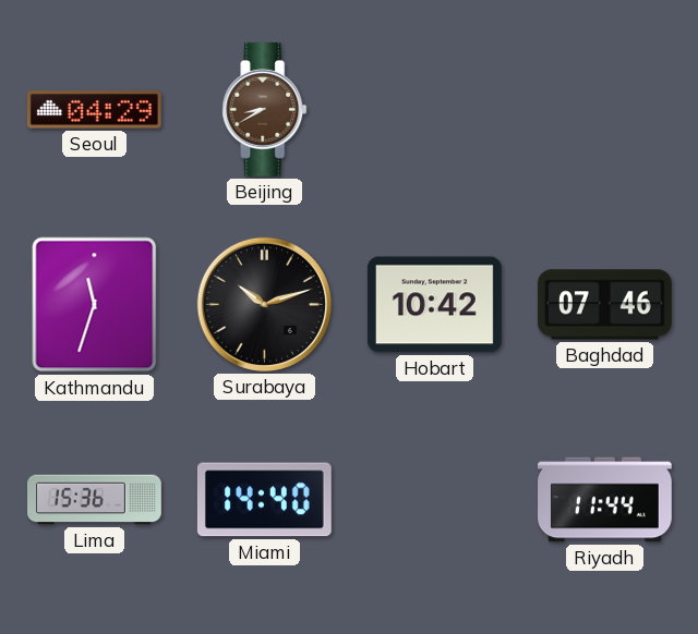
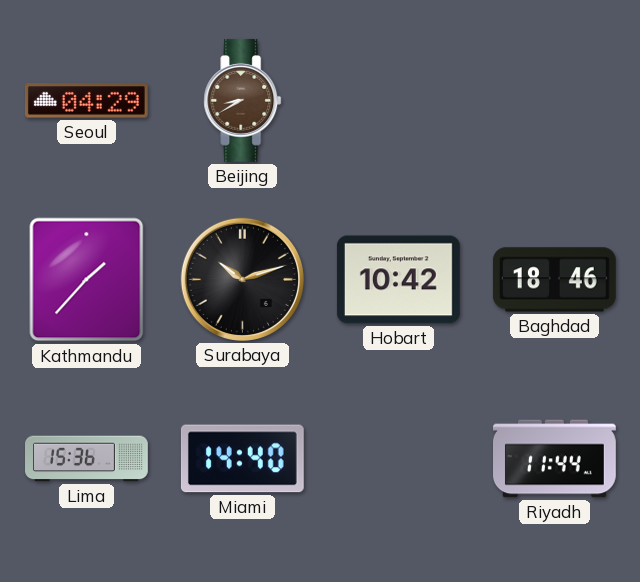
Kathmandu: 11:33 -> 1:37 (87, 280)
Baghdad: 07:46 -> 18:46 (554, 280)
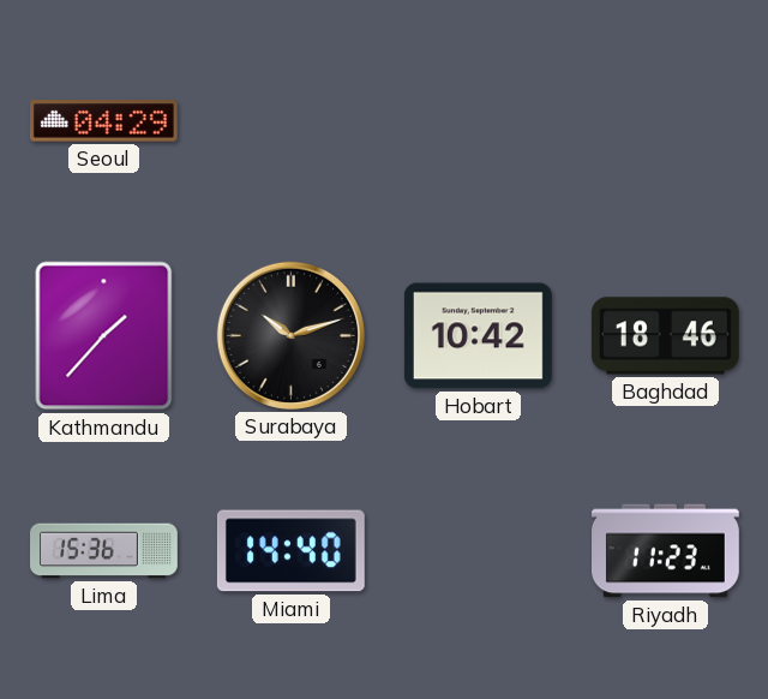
Beijing: 8:40 -> none (243, 100)
Riyadh: 11:44 -> 11:23 (666, 551)
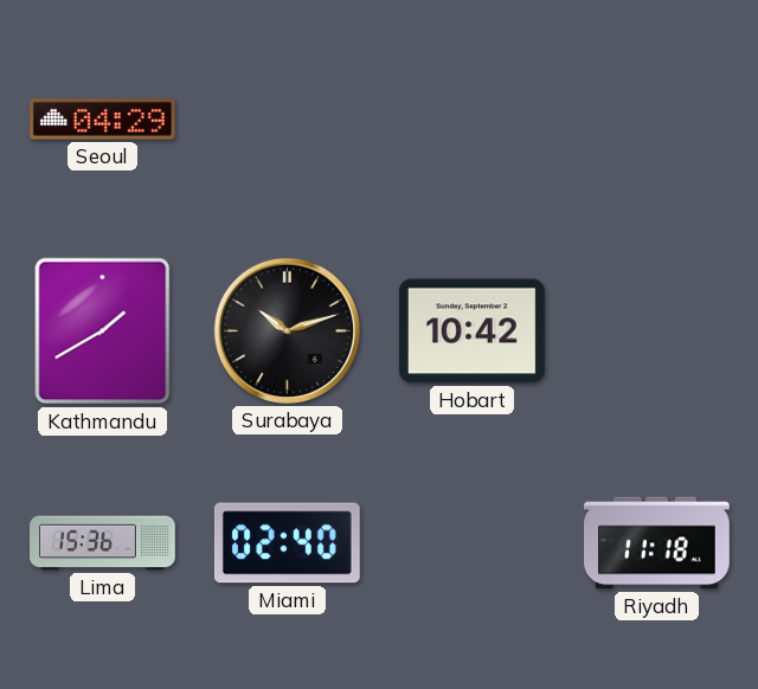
Kathmandu: 1:37 -> 1:40 (103, 331)
Baghdad: 18:46 -> none (665, 336)
Miami: 14:40 -> 02:40 (287, 543)
Riyadh: 11:23 -> 11:18 (657, 543)
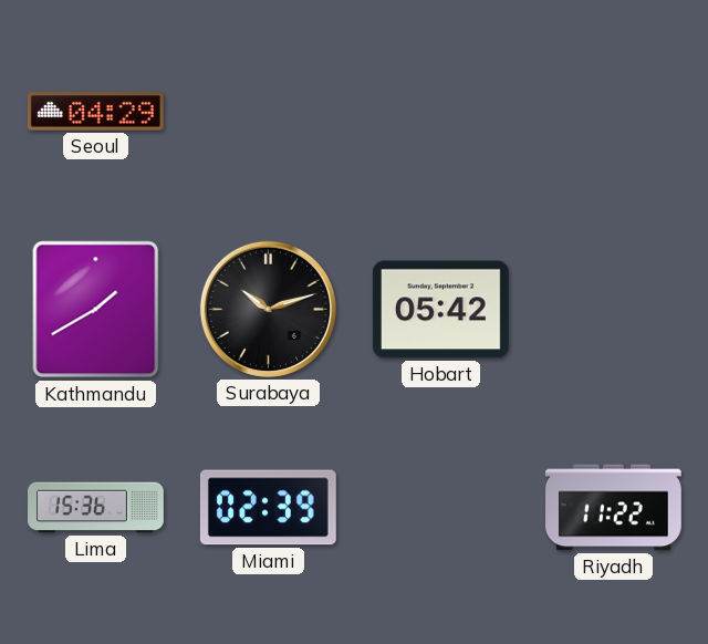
Hobart: 10:42 -> 05:42 (440, 310)
Miami: 02:40 -> 02:39 (268, 508)
Riyadh: 11:18 -> 11:22 (614, 508)
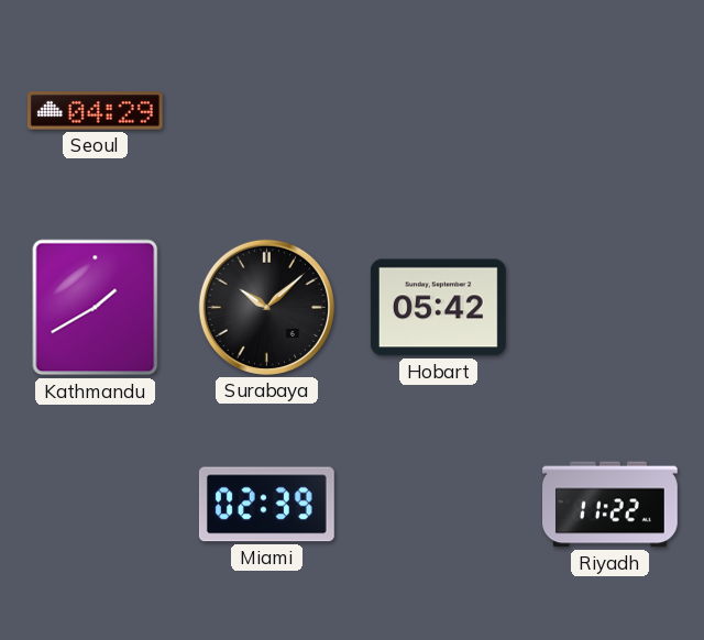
Surabaya: 10:12 -> 10:08 (266, 307)
Lima: 15:36 -> none (96, 508)
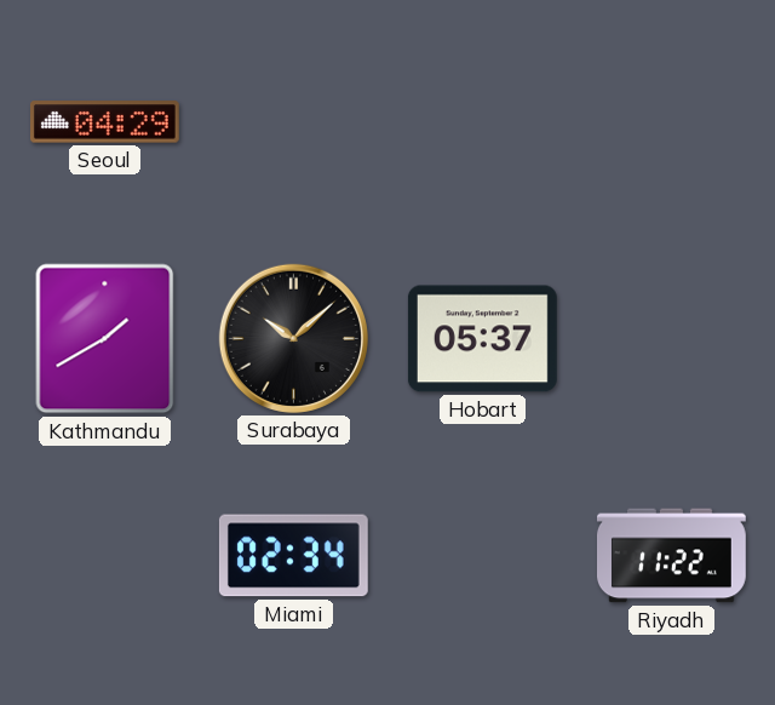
Hobart: 05:42 -> 05:37 (482, 339)
Miami: 02:39 -> 02:34 (293, 556)
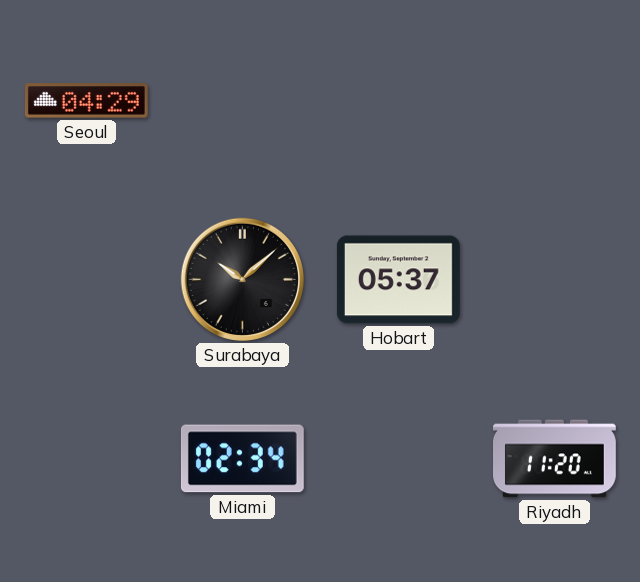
Kathmandu: 1:40 -> none (105, 339)
Riyadh: 11:22 -> 11:20 (555, 459)
